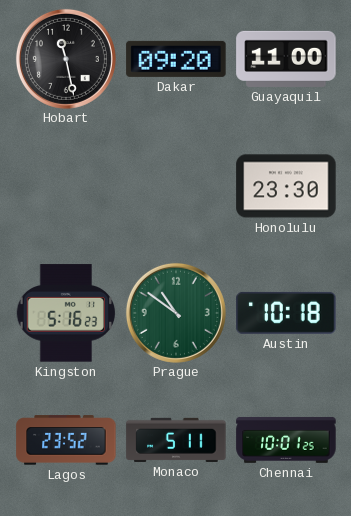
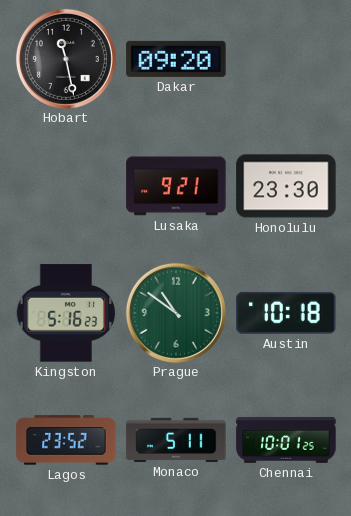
Guayaquil: 11:00 -> none (286, 59)
Lusaka: none -> 9:21 (176, 186)
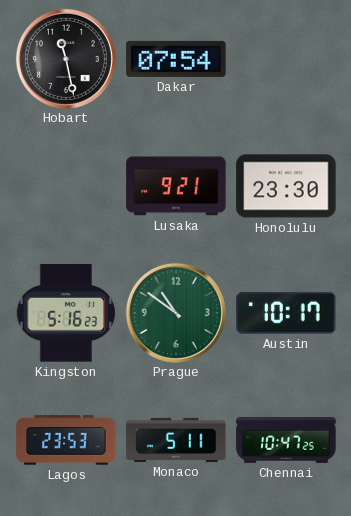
Dakar: 09:20 -> 07:54 (176, 59)
Austin: 10:18 -> 10:17 (286, 313)
Lagos: 23:52 -> 23:53 (66, 440)
Chennai: 10:01 -> 10:47 (286, 440)
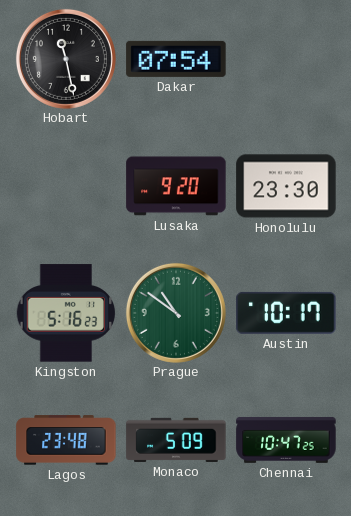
Lusaka: 9:21 -> 9:20 (176, 186)
Lagos: 23:53 -> 23:48 (66, 440)
Monaco: 5:11 -> 5:09 (176, 440)
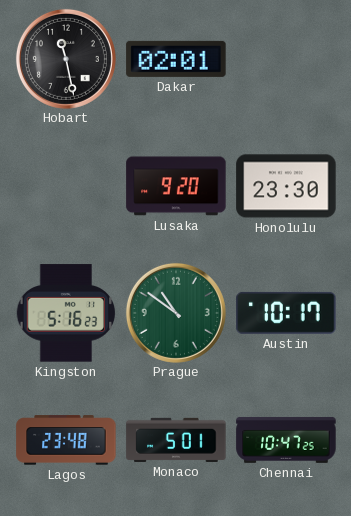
Dakar: 07:54 -> 02:01 (176, 59)
Monaco: 5:09 -> 5:01 (176, 440)
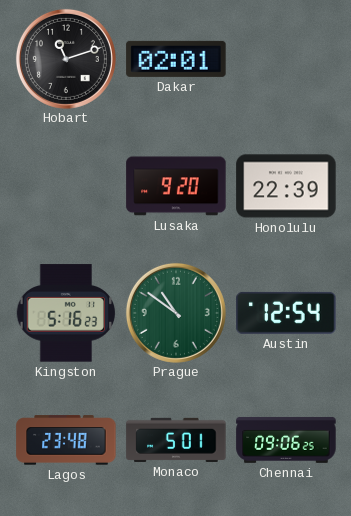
Hobart: 11:28 -> 11:12 (66, 59)
Honolulu: 23:30 -> 22:39 (286, 186)
Austin: 10:17 -> 12:54 (286, 313)
Chennai: 10:47 -> 09:06 (286, 440)
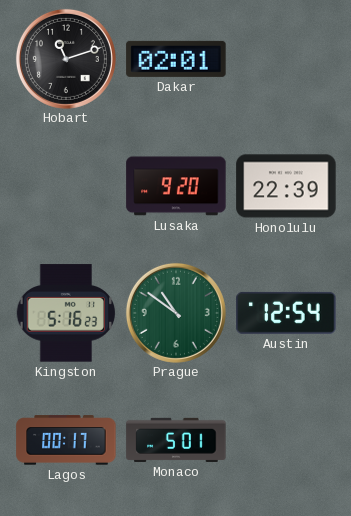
Lagos: 23:48 -> 00:17 (66, 440)
Chennai: 09:06 -> none (286, 440)
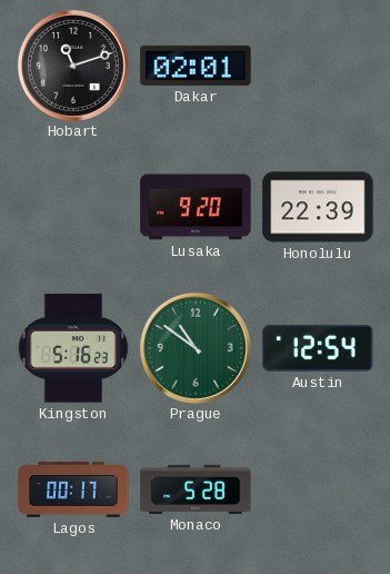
Monaco: 5:01 -> 5:28 (196, 489)
